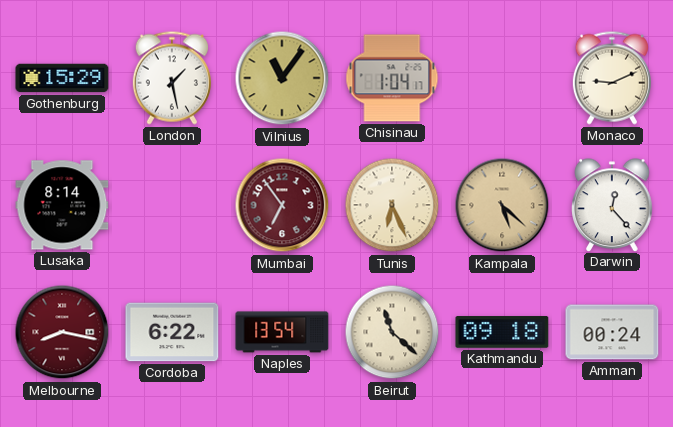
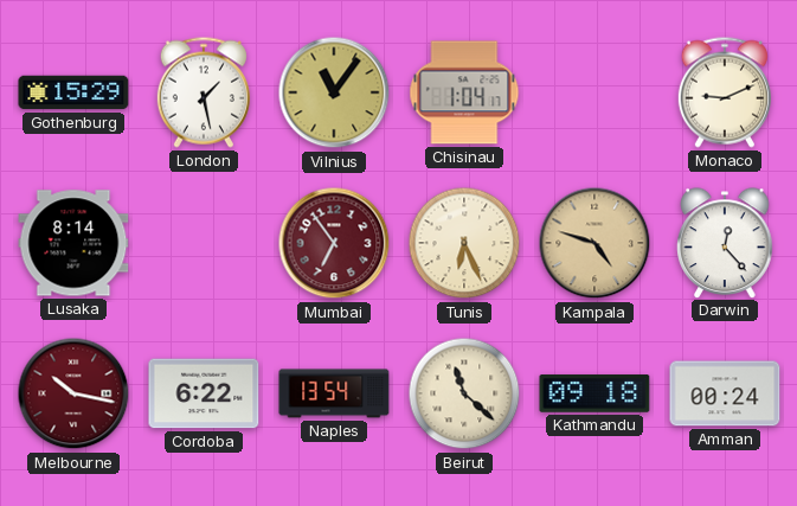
Kampala: 5:22 -> 4:48 (594, 243)
Melbourne: 8:17 -> 10:17 (73, 393)
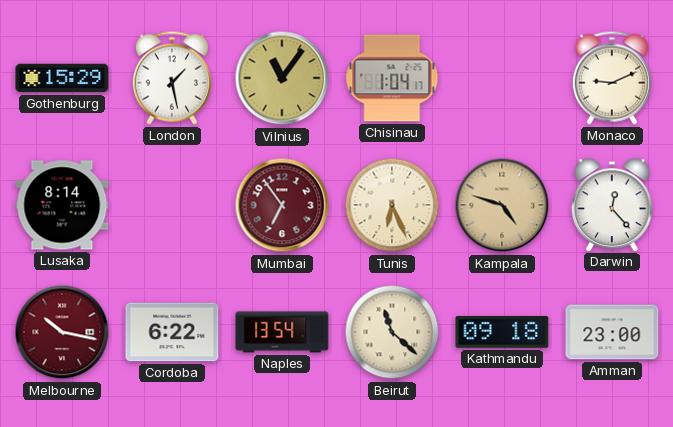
Amman: 00:24 -> 23:00 (612, 332)
